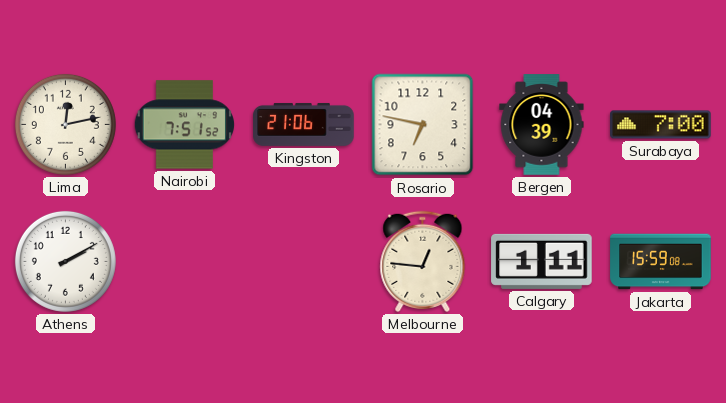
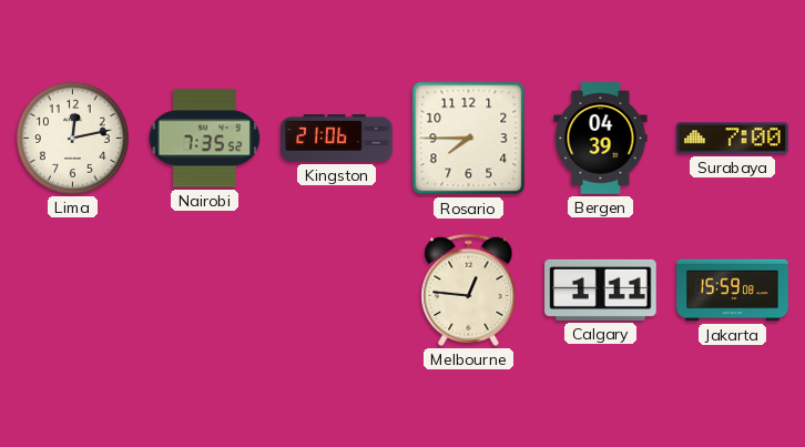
Nairobi: 7:51 -> 7:35 (204, 139)
Rosario: 6:47 -> 7:45 (469, 139)
Athens: 2:10 -> none (65, 261)
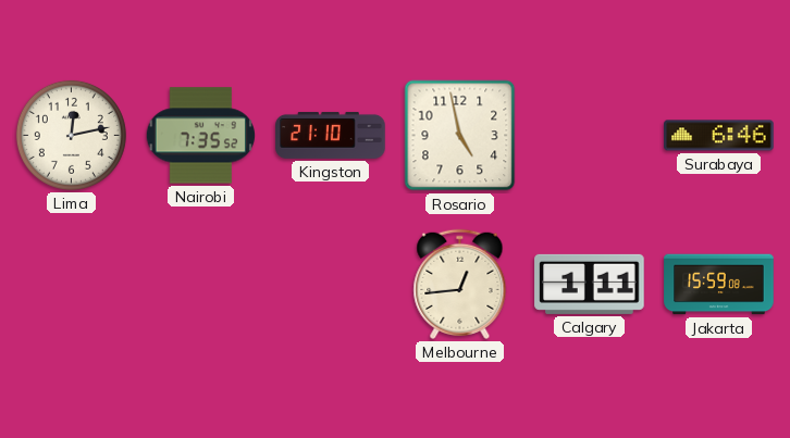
Kingston: 21:06 -> 21:10 (331, 135)
Rosario: 7:45 -> 4:58 (460, 136)
Bergen: 04:39 -> none (601, 139)
Surabaya: 7:00 -> 6:46 (719, 136)
Melbourne: 12:46 -> 12:44 (460, 284)
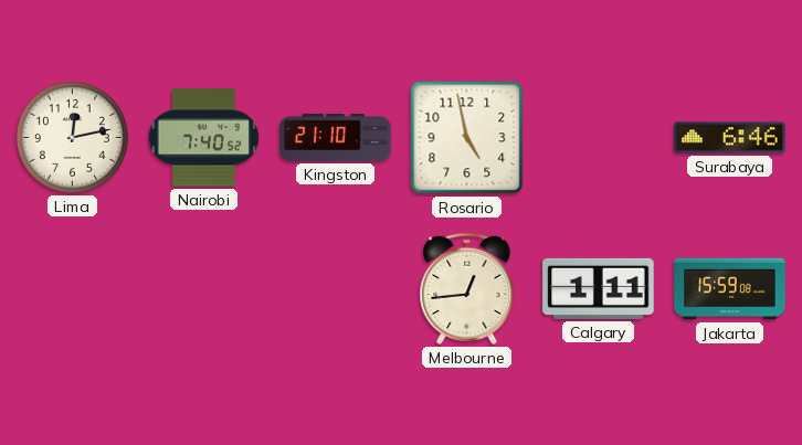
Nairobi: 7:35 -> 7:40 (203, 138)
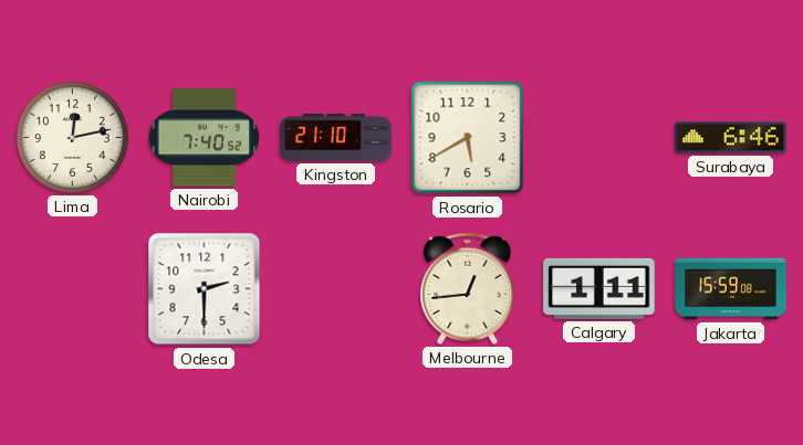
Rosario: 4:58 -> 5:40 (468, 138)
Odesa: none -> 2:30 (205, 289)
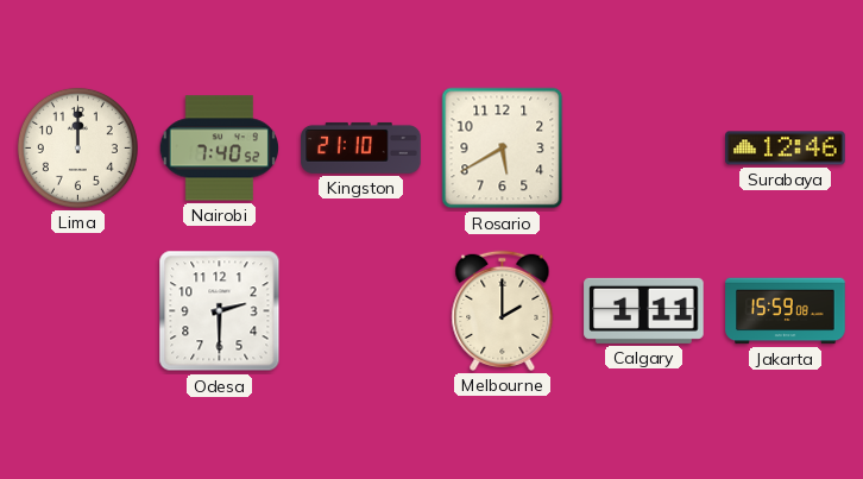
Lima: 12:13 -> 12:00 (77, 147)
Surabaya: 6:46 -> 12:46 (786, 149)
Melbourne: 12:44 -> 2:00 (503, 310)
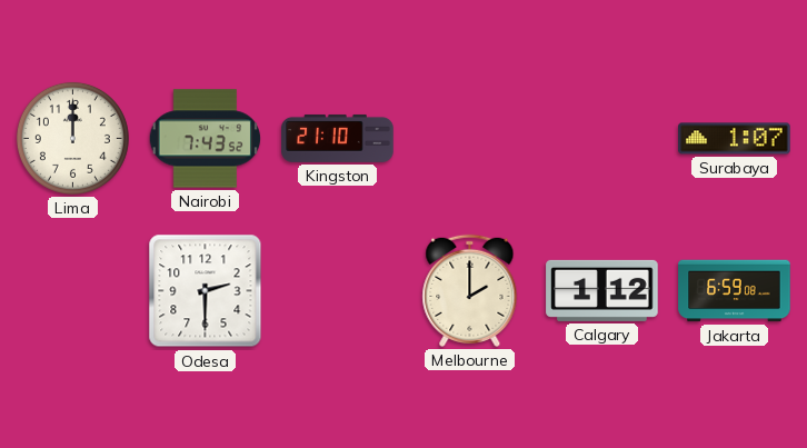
Nairobi: 7:40 -> 7:43 (205, 139)
Rosario: 5:40 -> none (503, 149)
Surabaya: 12:46 -> 1:07 (735, 139)
Calgary: 1:11 -> 1:12 (602, 290)
Jakarta: 15:59 -> 6:59 (735, 291)
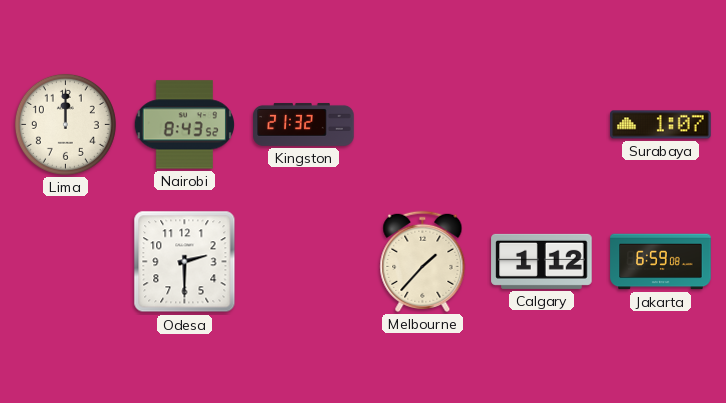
Nairobi: 7:43 -> 8:43 (184, 125)
Kingston: 21:10 -> 21:32 (304, 124)
Melbourne: 2:00 -> 1:37 (423, 261)
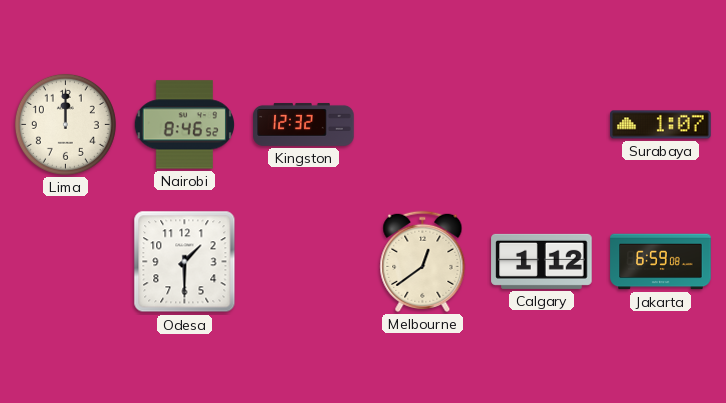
Nairobi: 8:43 -> 8:46 (184, 125)
Kingston: 21:32 -> 12:32 (304, 124)
Odesa: 2:30 -> 1:30 (185, 262)
Melbourne: 1:37 -> 12:39 (423, 261)
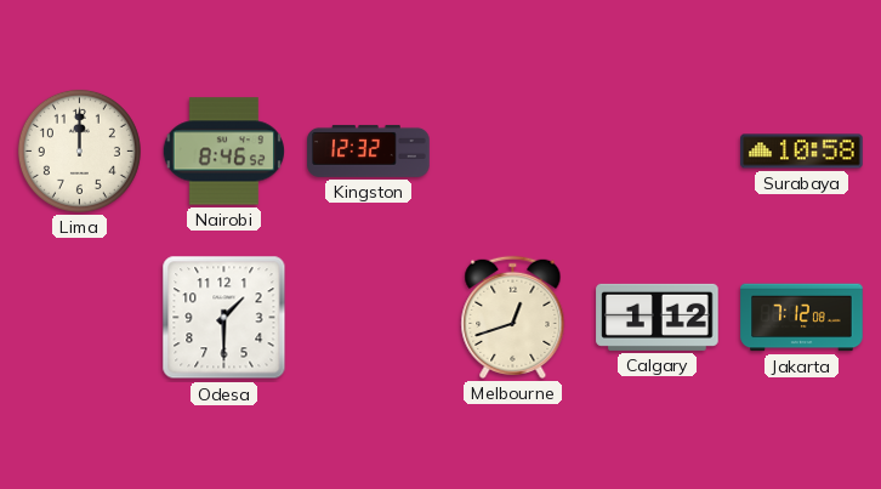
Surabaya: 1:07 -> 10:58 (802, 152)
Melbourne: 12:39 -> 12:42 (513, 317)
Jakarta: 6:59 -> 7:12 (802, 318)
